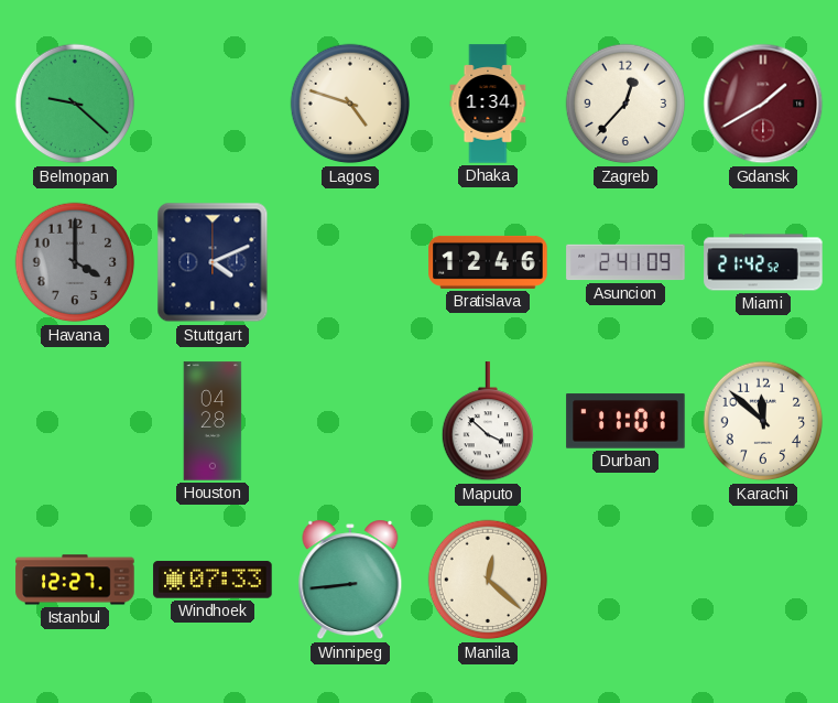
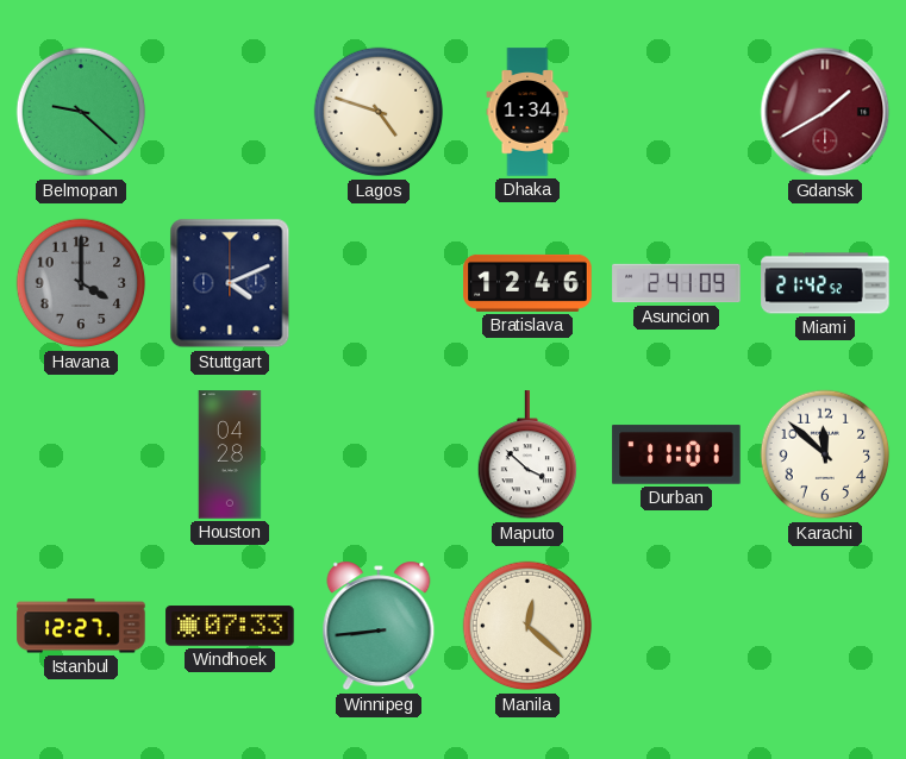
Zagreb: 12:37 -> none (625, 104)
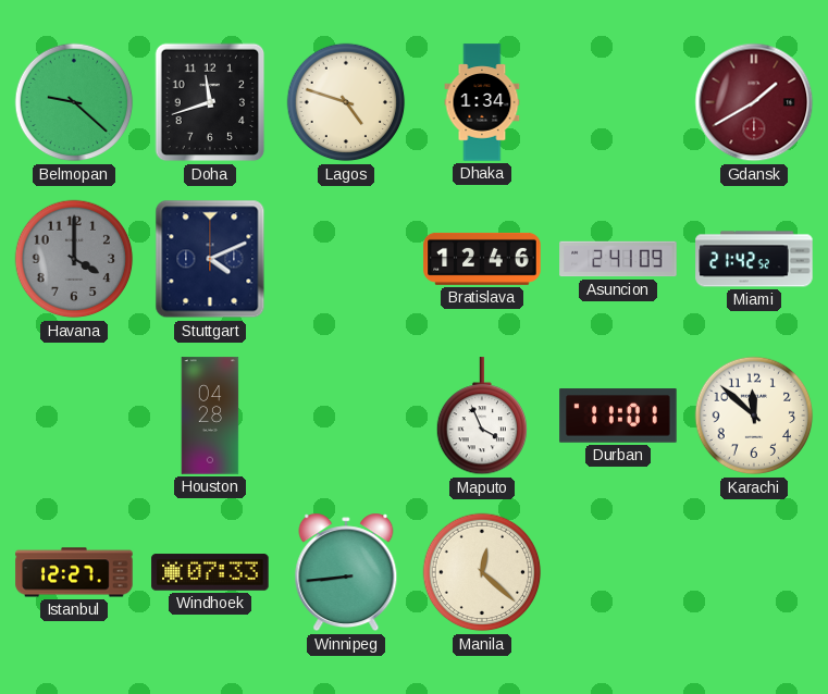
Doha: none -> 11:42 (210, 102)
Maputo: 3:52 -> 3:56 (481, 417)
